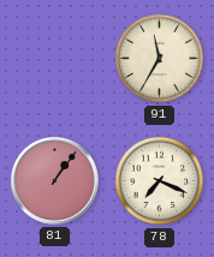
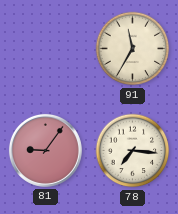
81: 1:06 -> 9:06 (45, 150)
78: 7:19 -> 7:16 (133, 151)
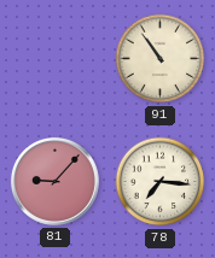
91: 11:35 -> 10:54 (161, 59)
81: 9:06 -> 9:07 (54, 181)
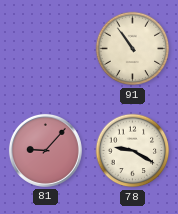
78: 7:16 -> 9:20 (133, 151)
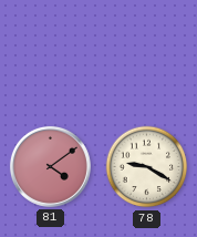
91: 10:54 -> none (133, 49)
81: 9:07 -> 4:09 (50, 166)
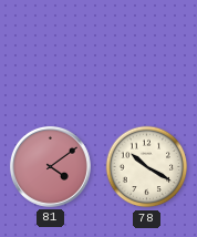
78: 9:20 -> 10:20 (147, 167)
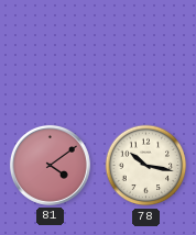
78: 10:20 -> 10:17 (146, 166)
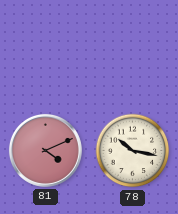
81: 4:09 -> 4:11 (45, 150)
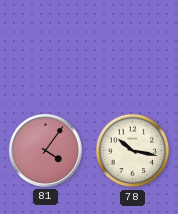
81: 4:11 -> 4:06 (45, 150)
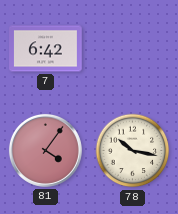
7: none -> 6:42 (46, 49)
